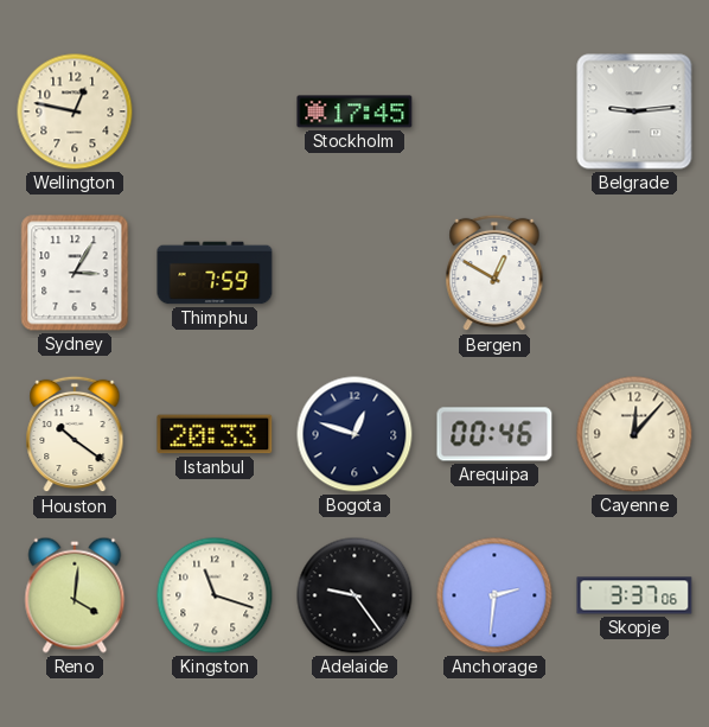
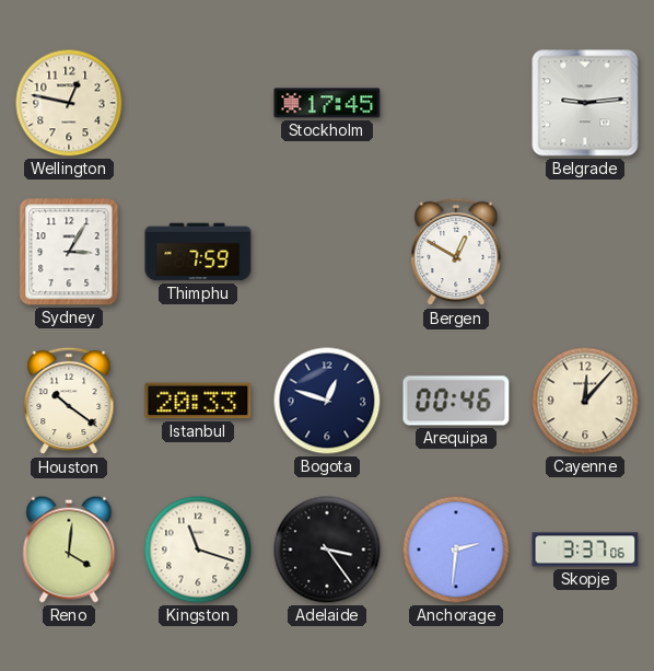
Adelaide: 9:24 -> 3:24 (327, 549)
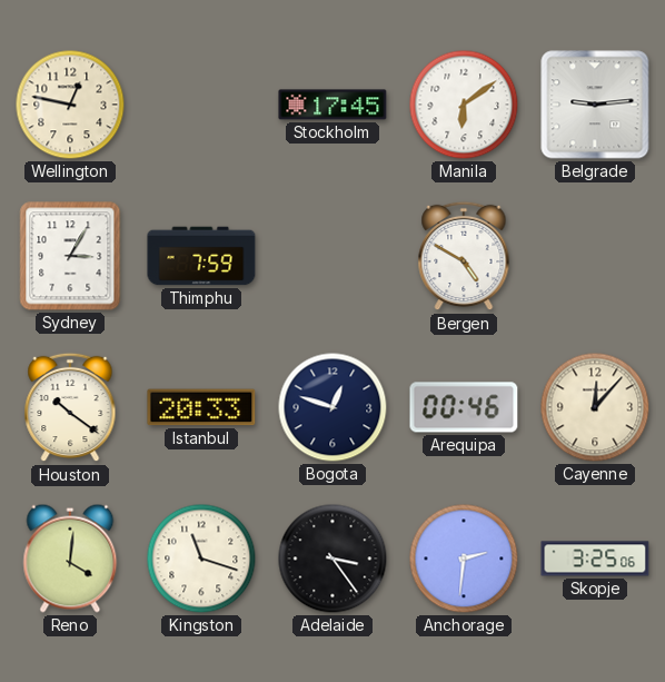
Manila: none -> 6:09 (464, 105)
Bergen: 12:50 -> 4:50 (464, 256)
Skopje: 3:37 -> 3:25 (595, 559)
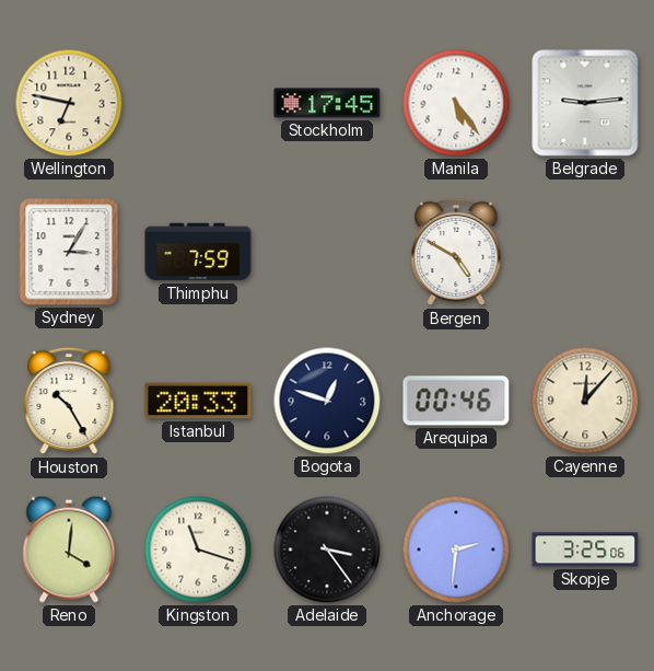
Wellington: 12:47 -> 6:47 (69, 103)
Manila: 6:09 -> 5:24 (456, 103)
Houston: 10:21 -> 10:25 (69, 401)
